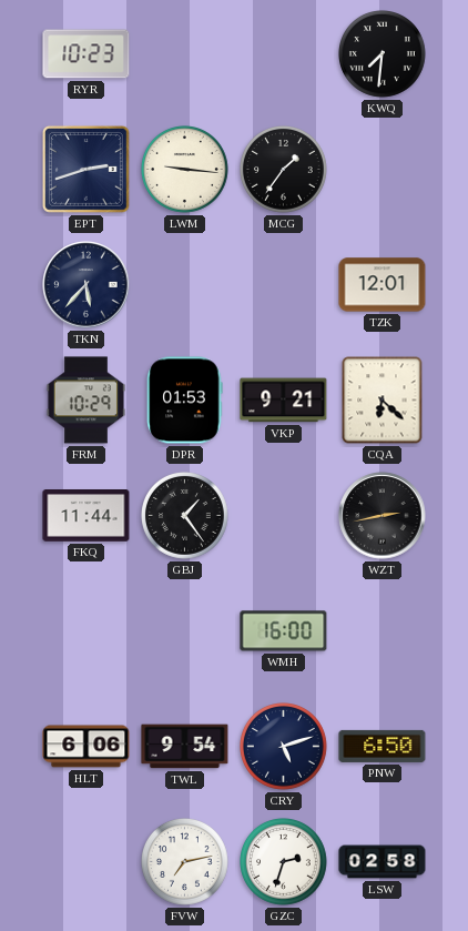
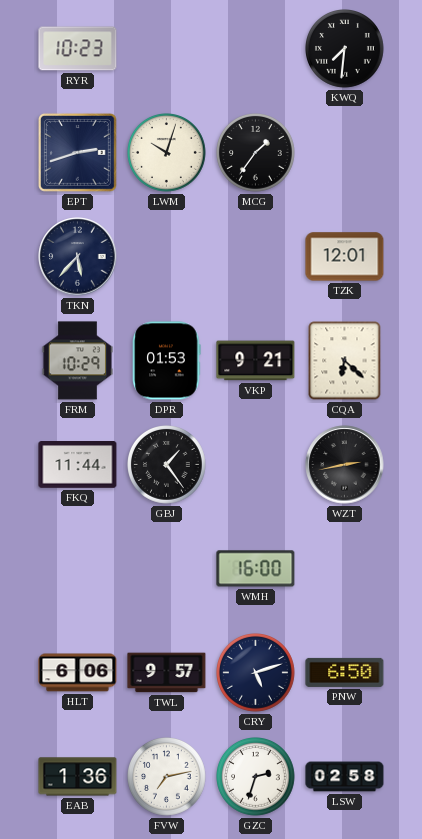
LWM: 9:16 -> 10:03 (167, 153)
TWL: 9:54 -> 9:57 (167, 673)
EAB: none -> 1:36 (78, 777)
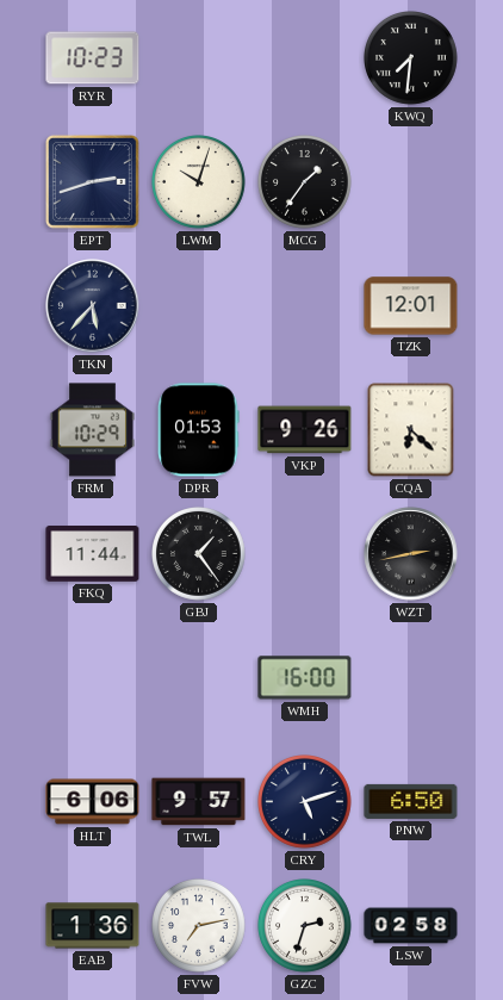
VKP: 9:21 -> 9:26 (305, 430)
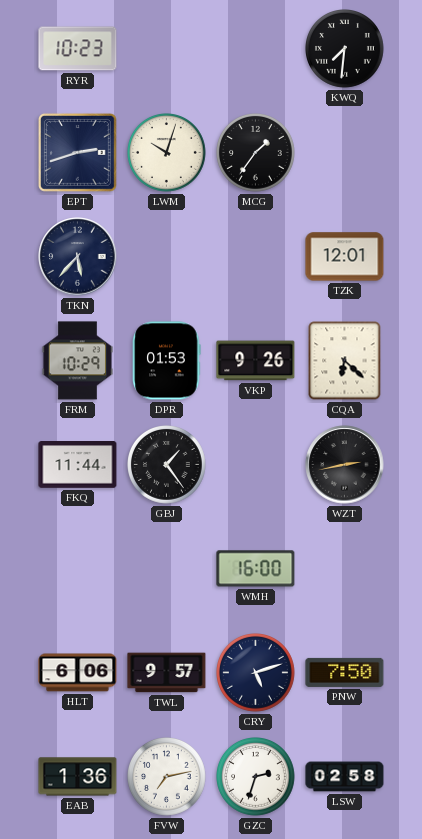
PNW: 6:50 -> 7:50 (345, 672)
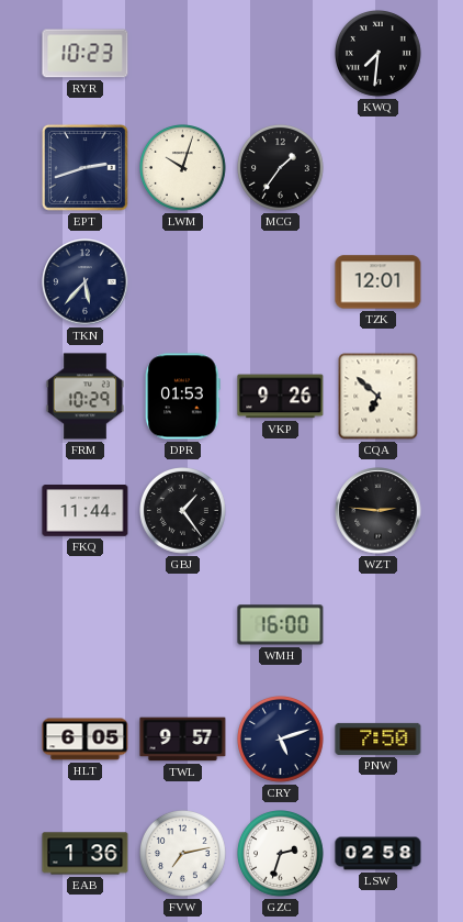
CQA: 6:22 -> 6:52 (379, 397)
WZT: 2:43 -> 2:46 (379, 511)
HLT: 6:06 -> 6:05 (86, 740)
